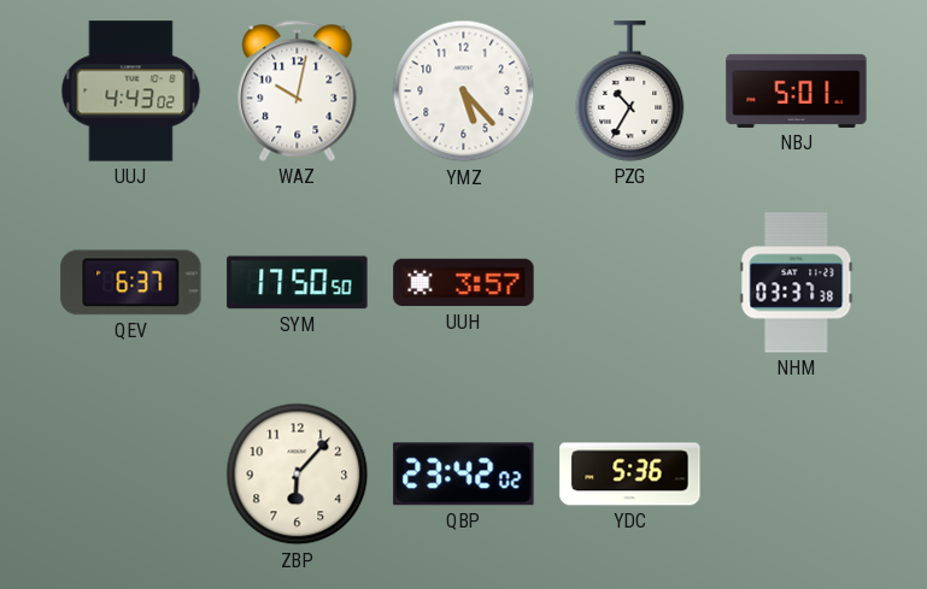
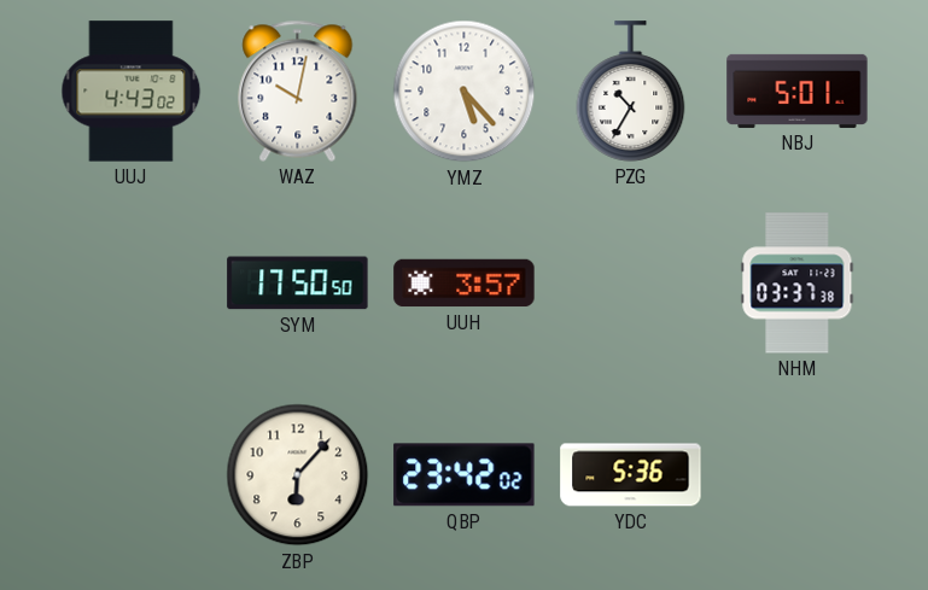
QEV: 6:37 -> none (131, 283)
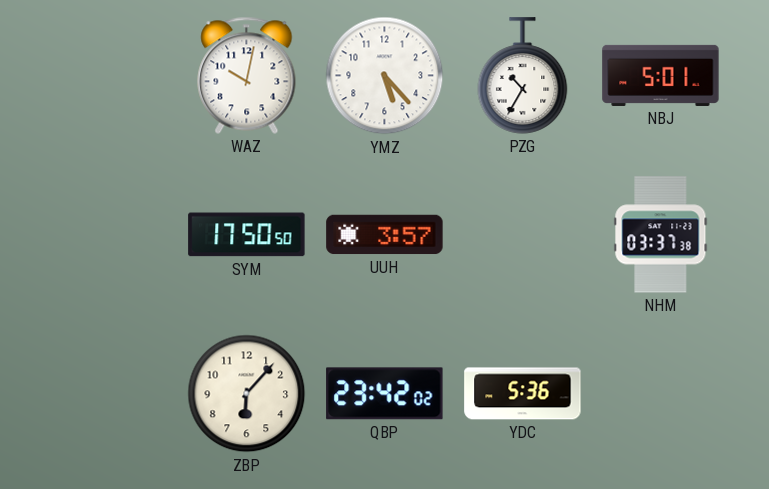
UUJ: 4:43 -> none (132, 92)
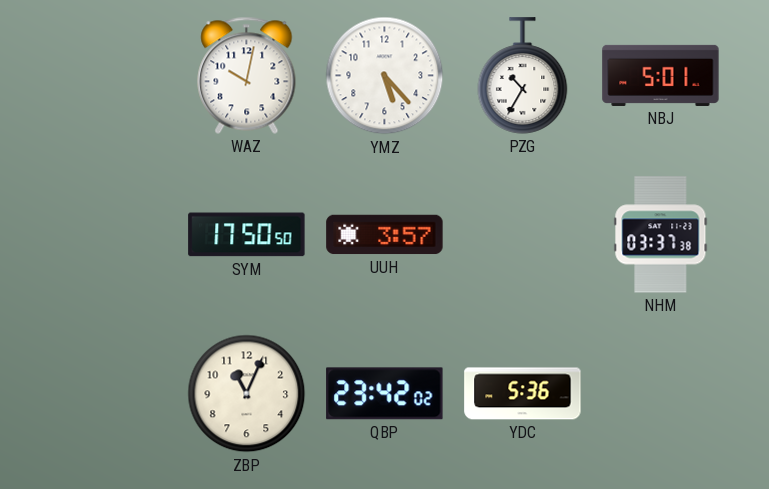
ZBP: 6:07 -> 11:04 (247, 394)
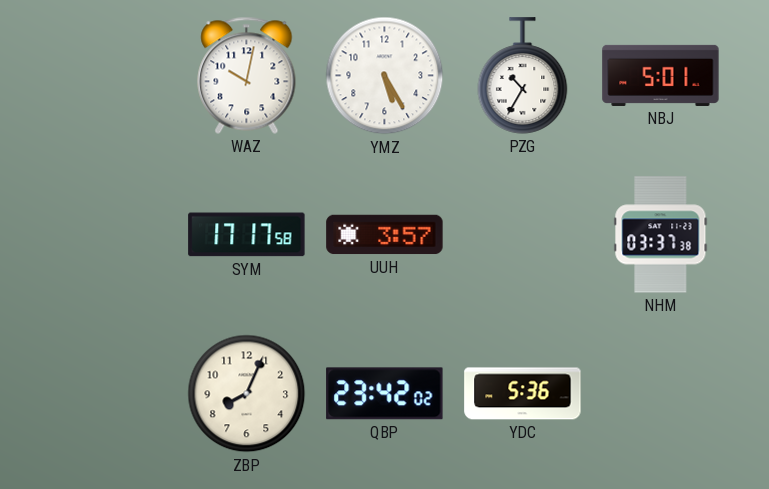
YMZ: 5:23 -> 5:25 (385, 76)
SYM: 17:50 -> 17:17 (247, 235)
ZBP: 11:04 -> 8:04 (247, 394)
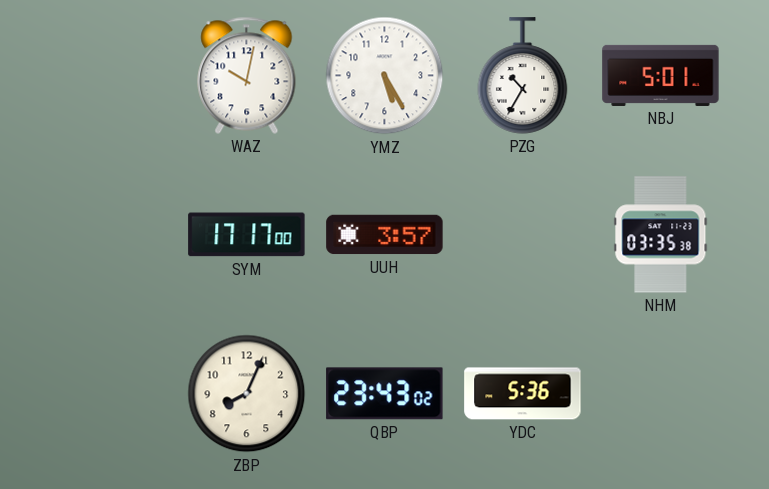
SYM: 17:17:58 -> 17:17:00 (247, 235)
NHM: 03:37 -> 03:35 (661, 235)
QBP: 23:42 -> 23:43 (385, 394)
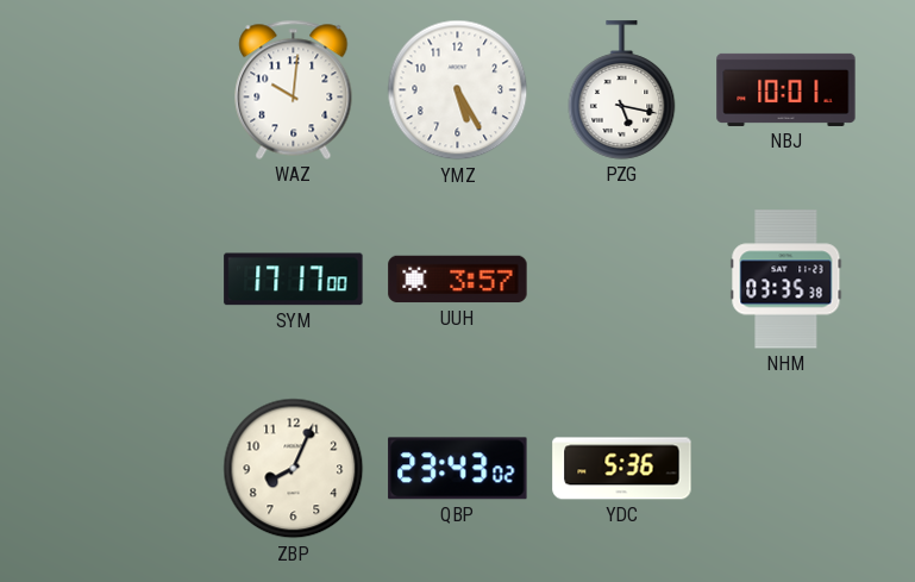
WAZ: 10:02 -> 10:01 (294, 89)
PZG: 10:35 -> 5:17 (622, 90)
NBJ: 5:01 -> 10:01 (786, 89)
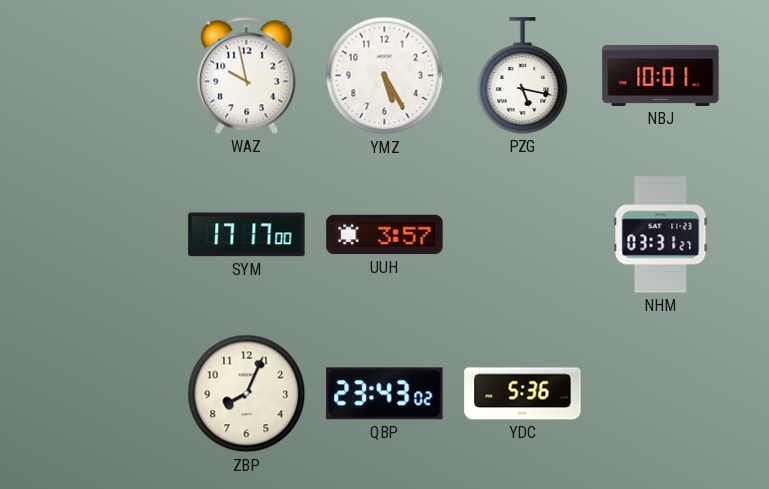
WAZ: 10:01 -> 9:58 (247, 75)
NHM: 03:35 -> 03:31 (661, 235)
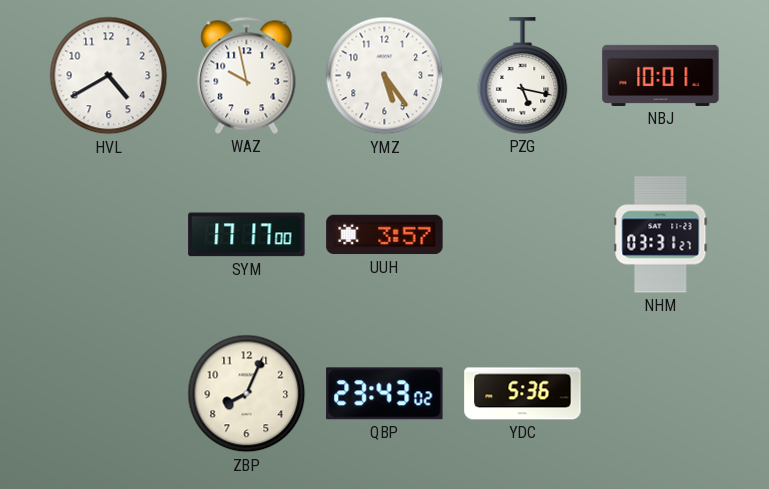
HVL: none -> 4:40 (109, 76)
YMZ: 5:25 -> 5:24 (385, 76)
